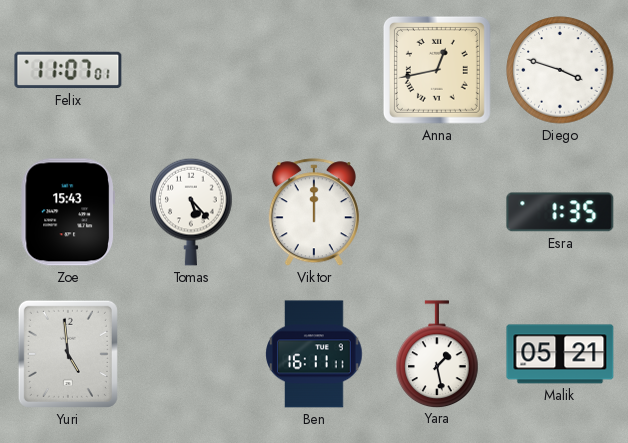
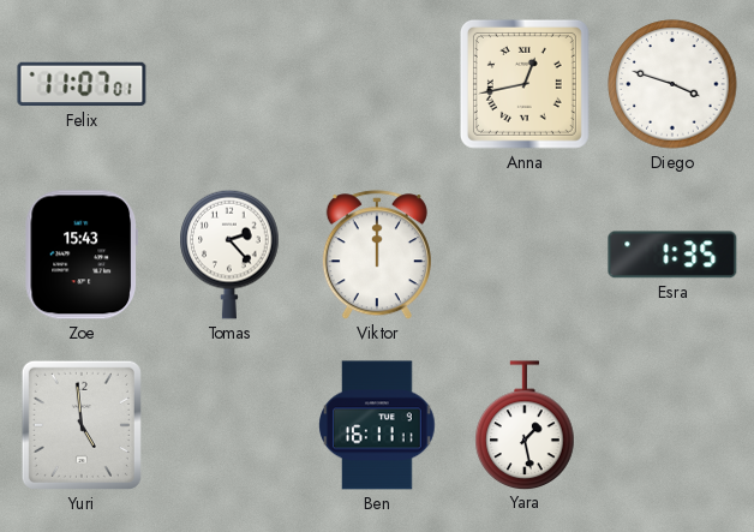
Tomas: 5:23 -> 2:23 (229, 255)
Malik: 05:21 -> none (560, 354)
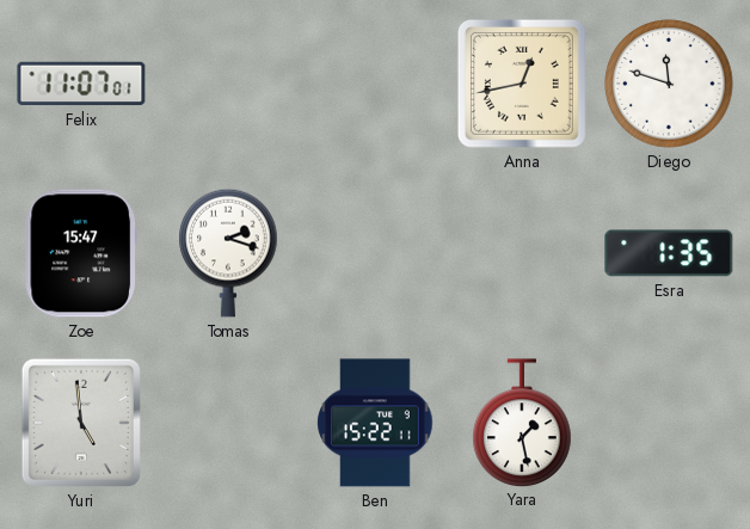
Diego: 3:48 -> 11:48 (669, 84)
Zoe: 15:43 -> 15:47 (80, 253)
Tomas: 2:23 -> 2:18 (228, 253)
Viktor: 12:00 -> none (377, 256)
Ben: 16:11 -> 15:22 (375, 423)
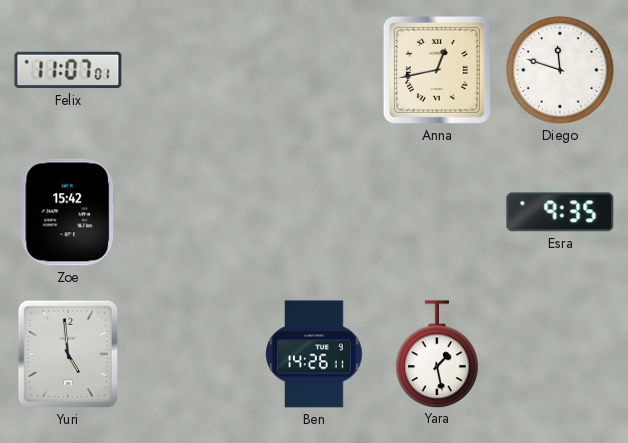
Zoe: 15:47 -> 15:42 (67, 212)
Tomas: 2:18 -> none (228, 253)
Esra: 1:35 -> 9:35 (560, 212)
Ben: 15:22 -> 14:26 (314, 354)
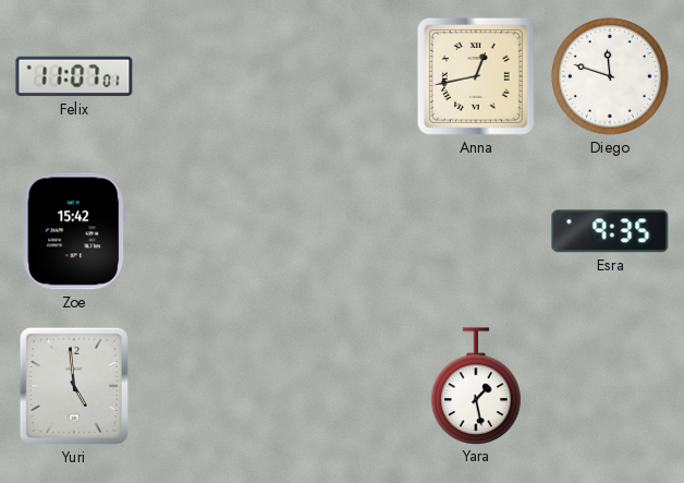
Ben: 14:26 -> none (314, 354)
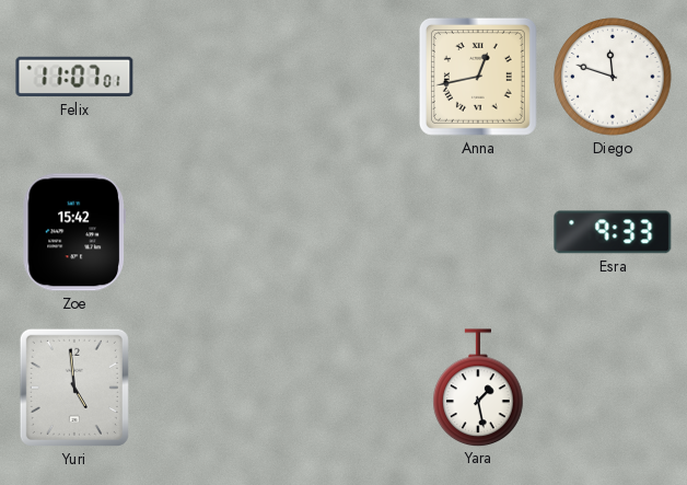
Esra: 9:35 -> 9:33 (613, 232)
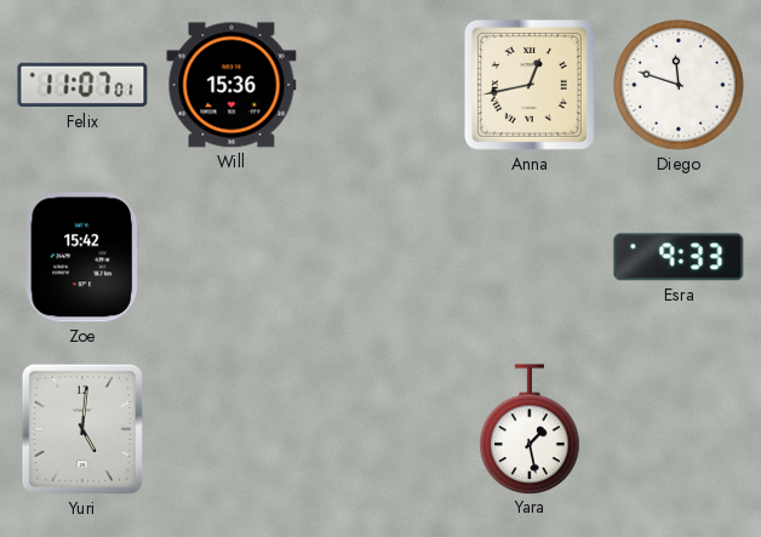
Will: none -> 15:36 (231, 85)
Yuri: 4:59 -> 5:01 (82, 429)
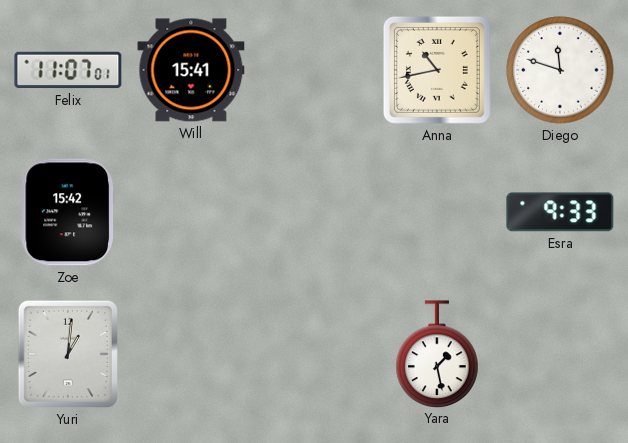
Will: 15:36 -> 15:41 (191, 70)
Anna: 12:43 -> 10:43 (437, 70)
Yuri: 5:01 -> 1:01 (68, 354)
